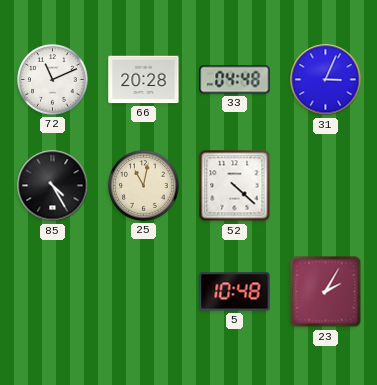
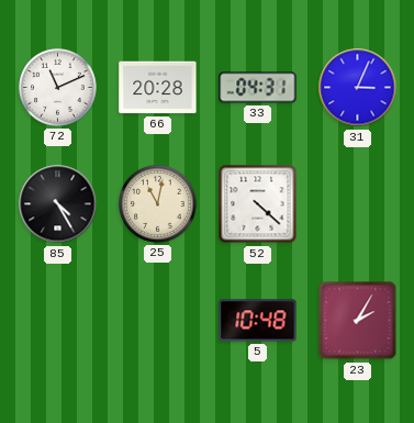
33: 04:48 -> 04:31 (258, 88)
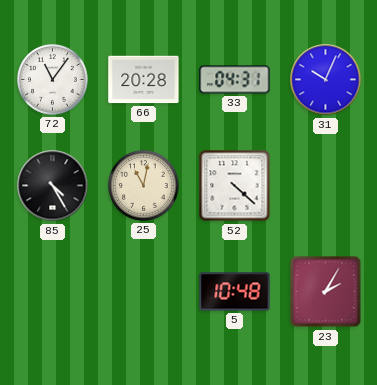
72: 11:11 -> 11:06 (53, 80)
31: 3:04 -> 10:04 (326, 80)
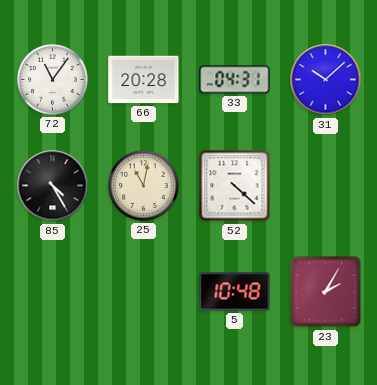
31: 10:04 -> 10:08 (326, 80)
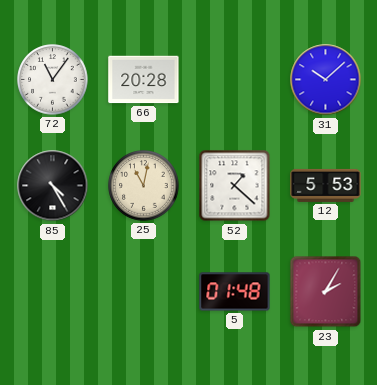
33: 04:31 -> none (235, 80)
52: 4:22 -> 1:22 (235, 186)
12: none -> 5:53 (326, 185)
5: 10:48 -> 01:48 (235, 292)
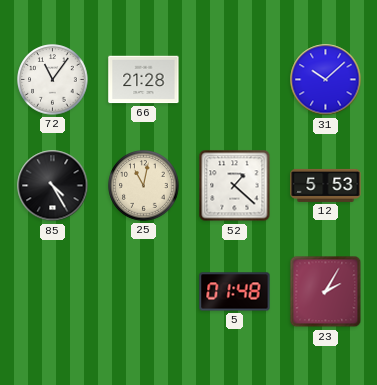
66: 20:28 -> 21:28 (144, 80)
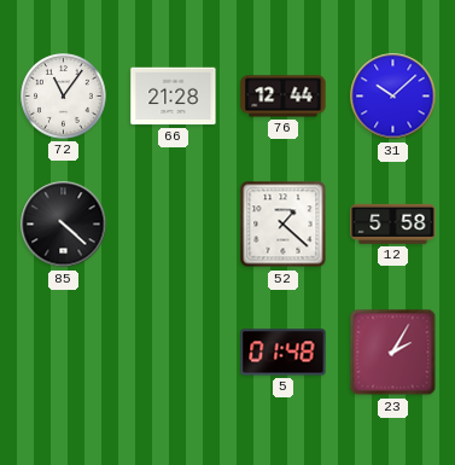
76: none -> 12:44 (284, 97)
85: 4:25 -> 4:22 (64, 225)
25: 11:02 -> none (144, 186)
12: 5:53 -> 5:58 (393, 223)
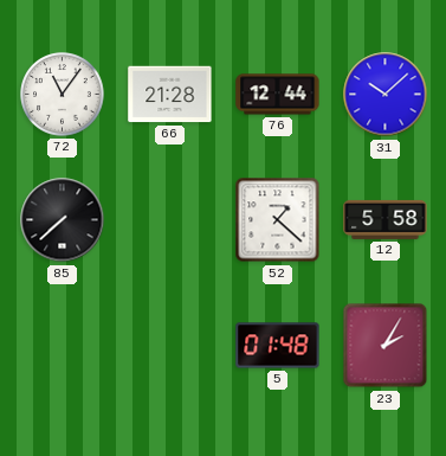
85: 4:22 -> 7:38 (63, 220)
